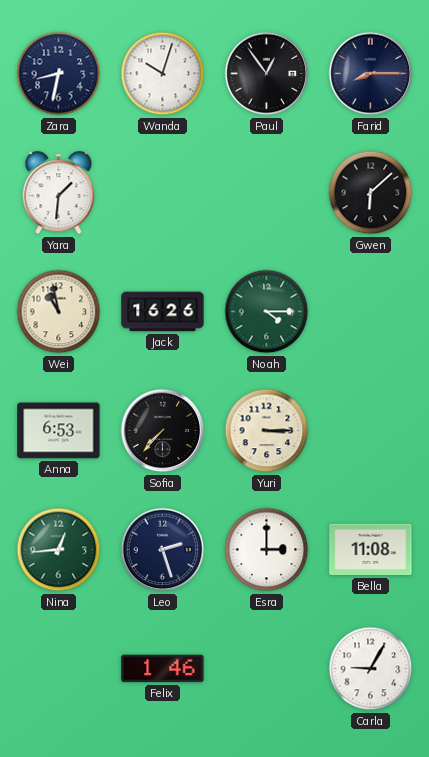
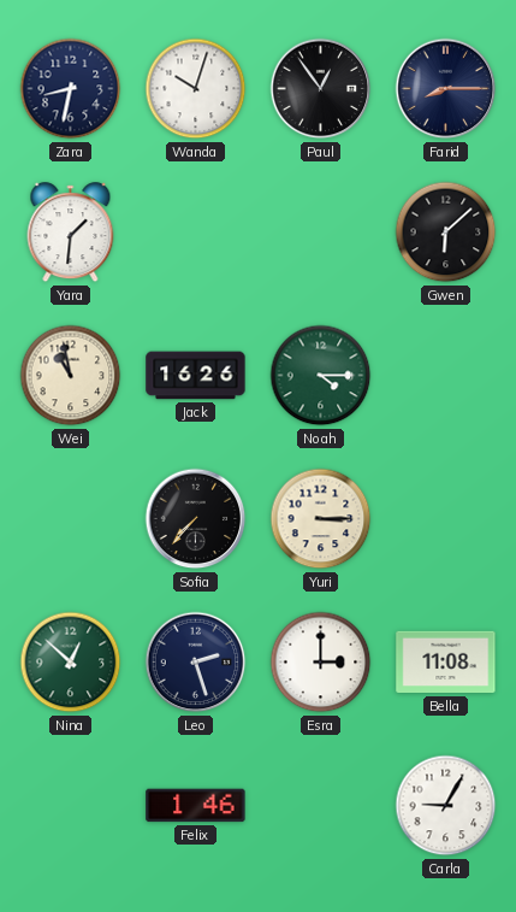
Anna: 6:53 -> none (59, 431)
Nina: 12:44 -> 12:52 (71, 663)
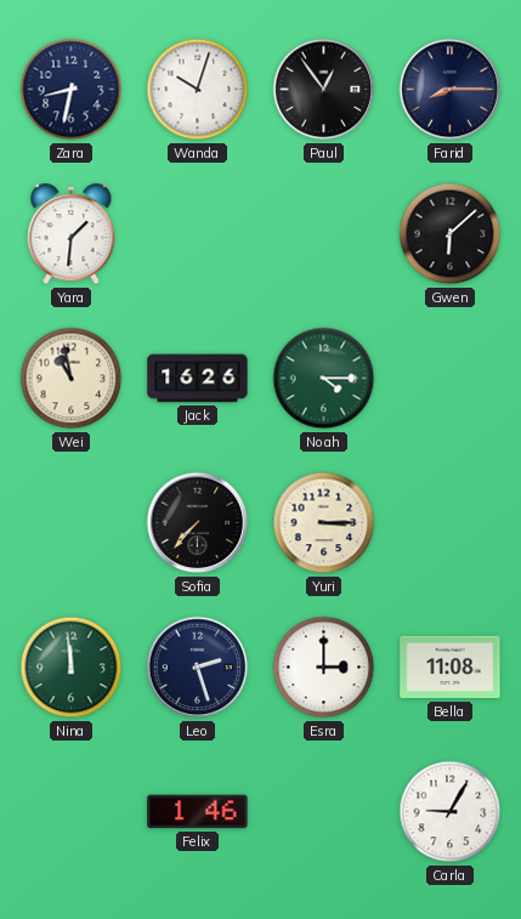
Nina: 12:52 -> 11:59 (72, 668)
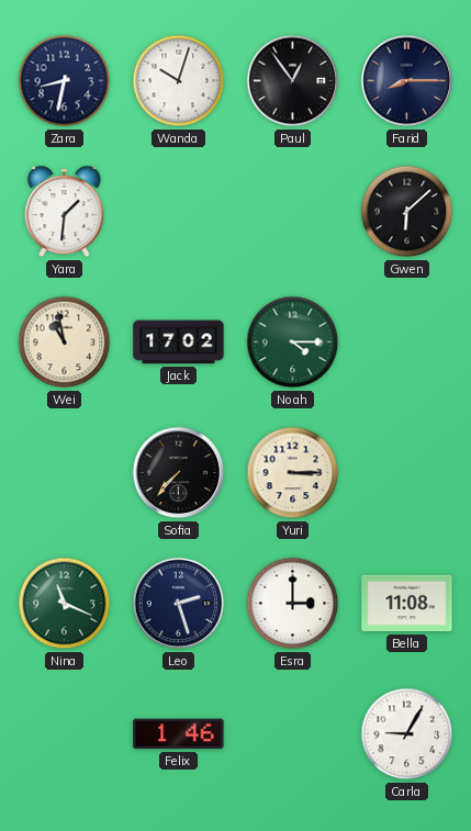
Jack: 16:26 -> 17:02 (179, 342)
Nina: 11:59 -> 11:19 (65, 604)
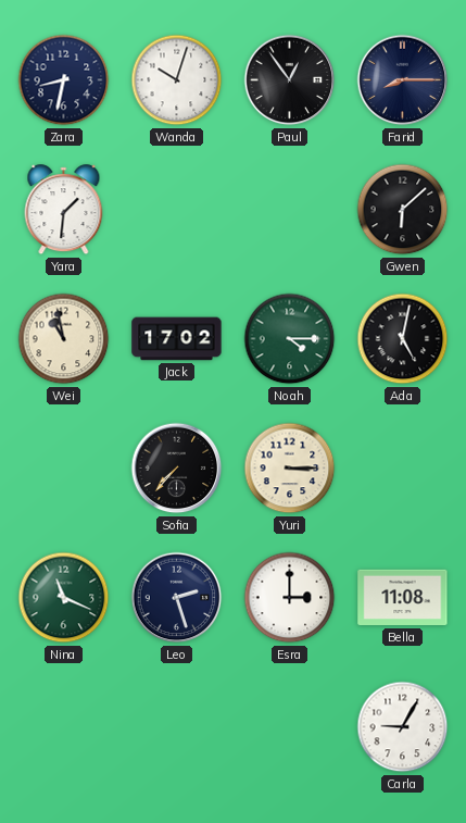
Ada: none -> 5:02 (403, 339)
Felix: 1:46 -> none (179, 734)
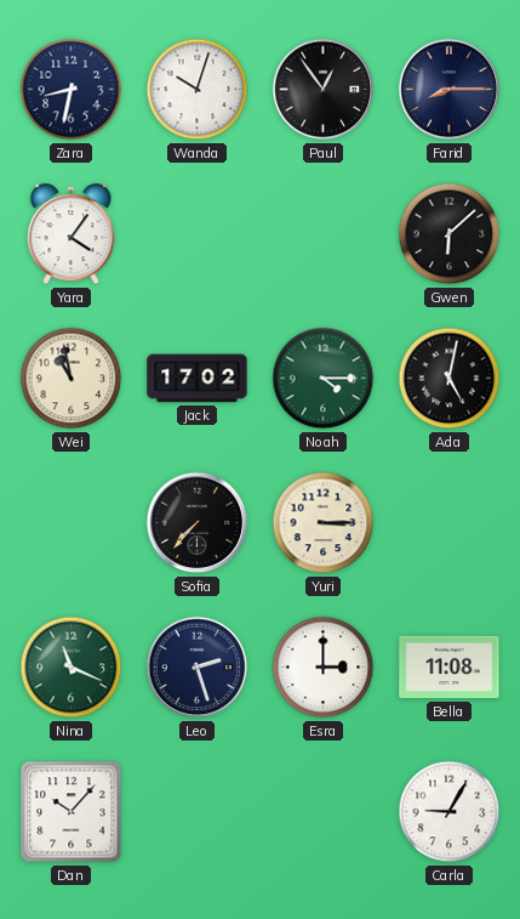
Yara: 1:31 -> 4:06 (72, 234)
Dan: none -> 10:07 (72, 812)
